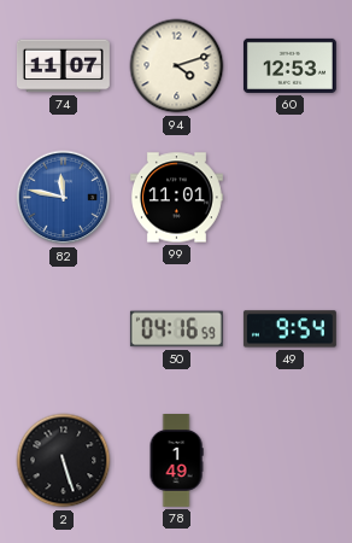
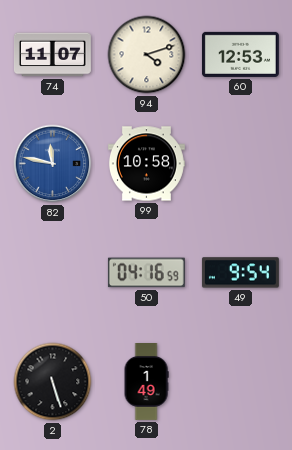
99: 11:01 -> 10:58 (146, 164)
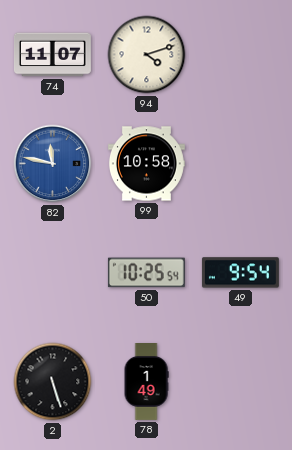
60: 12:53 -> none (240, 54)
50: 04:16 -> 10:25 (146, 273)
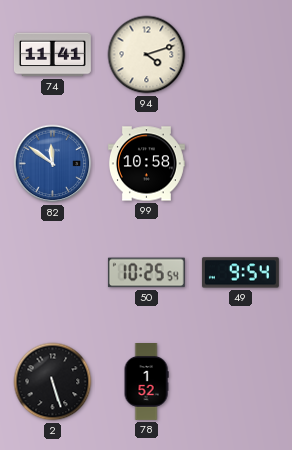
74: 11:07 -> 11:41 (52, 55)
82: 11:47 -> 11:51 (53, 164)
78: 1:49 -> 1:52 (146, 382)
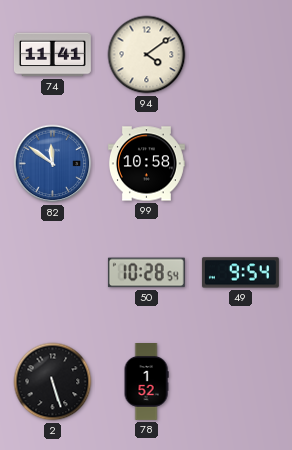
94: 4:12 -> 4:09 (147, 55)
50: 10:25 -> 10:28 (146, 273)
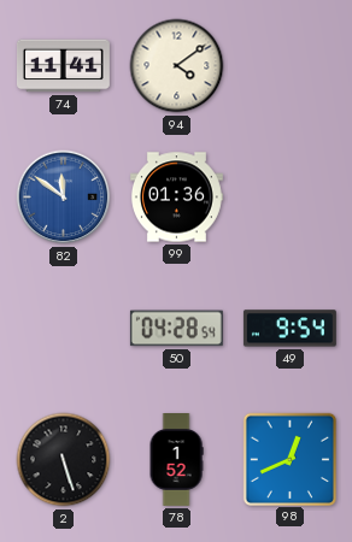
99: 10:58 -> 01:36 (176, 198)
50: 10:28 -> 04:28 (176, 329)
98: none -> 12:41 (289, 459)
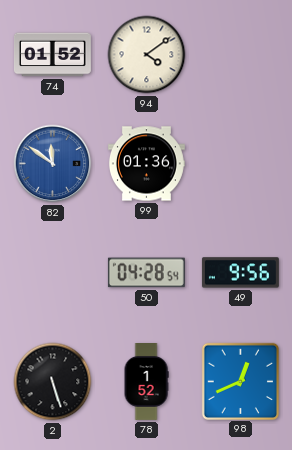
74: 11:41 -> 01:52 (52, 55)
49: 9:54 -> 9:56 (240, 273)
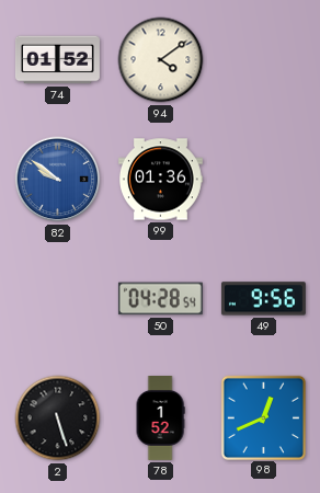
82: 11:51 -> 9:51 (58, 180)
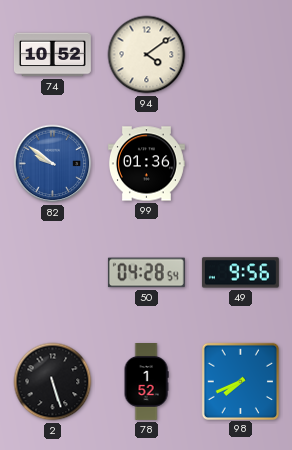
74: 01:52 -> 10:52 (52, 55)
98: 12:41 -> 7:41 (240, 381)
